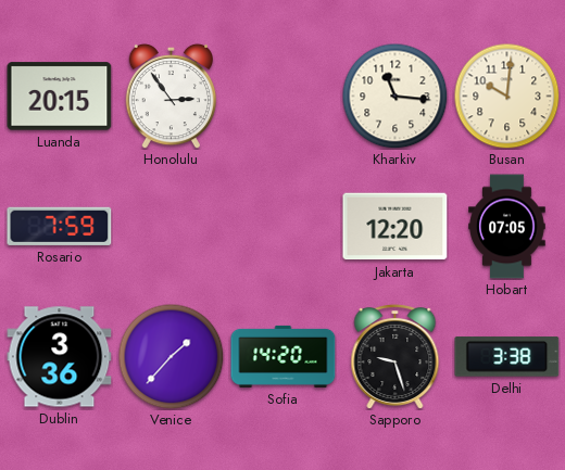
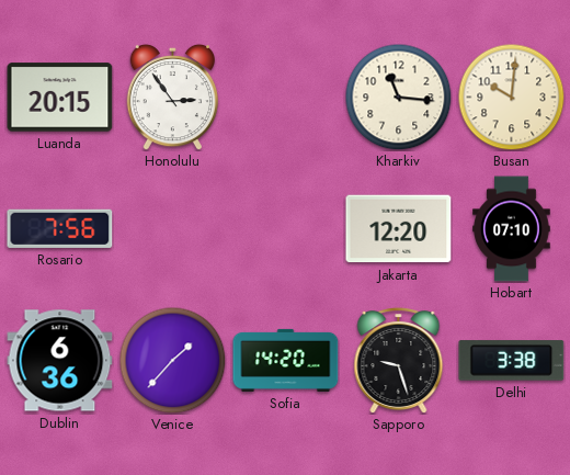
Rosario: 7:59 -> 7:56 (60, 228)
Hobart: 07:05 -> 07:10 (512, 229)
Dublin: 3:36 -> 6:36 (60, 361)
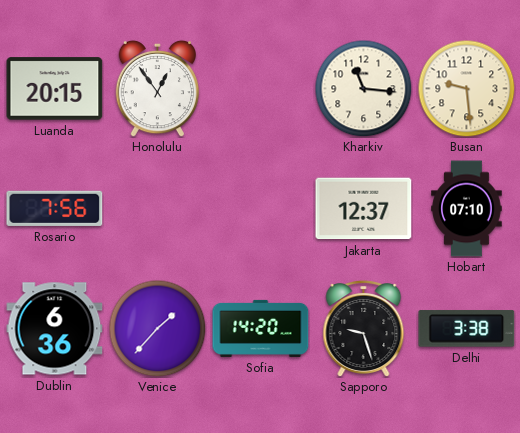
Honolulu: 2:54 -> 12:54 (157, 88)
Busan: 10:01 -> 9:29 (466, 88)
Jakarta: 12:20 -> 12:37 (364, 209)
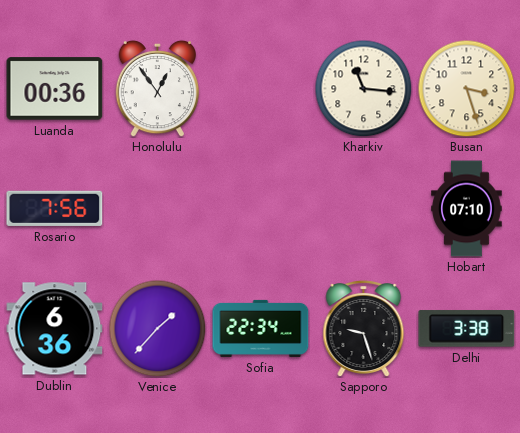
Luanda: 20:15 -> 00:36 (55, 89)
Busan: 9:29 -> 3:27 (466, 88)
Jakarta: 12:37 -> none (364, 209)
Sofia: 14:20 -> 22:34 (261, 328)
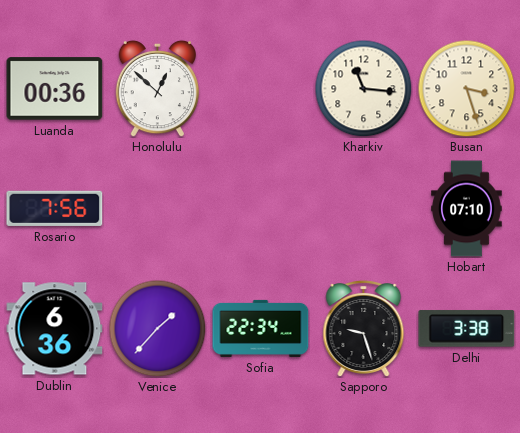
Honolulu: 12:54 -> 12:52 (157, 88)
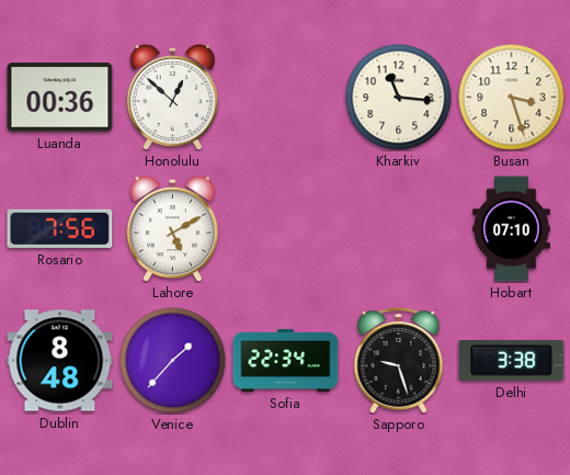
Lahore: none -> 5:10 (172, 228)
Dublin: 6:36 -> 8:48 (60, 361)
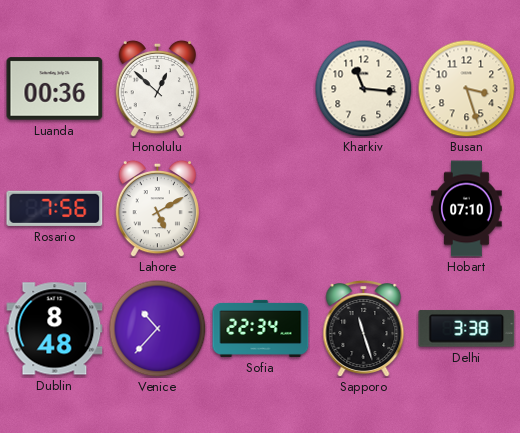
Venice: 1:37 -> 10:37 (157, 328)
Sapporo: 9:27 -> 11:27 (364, 329)
